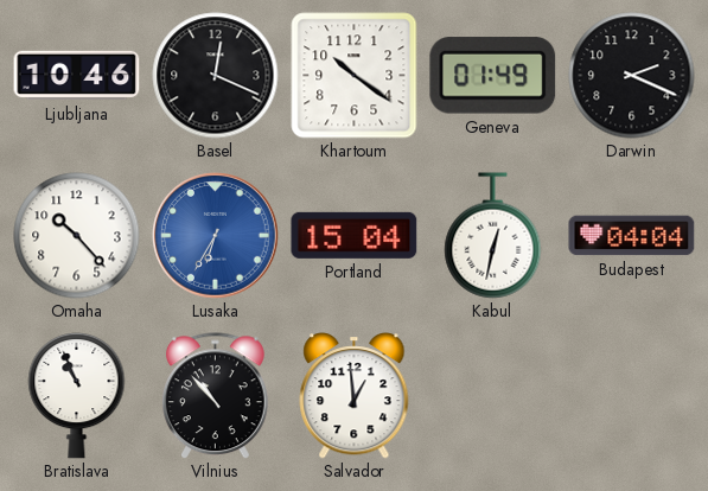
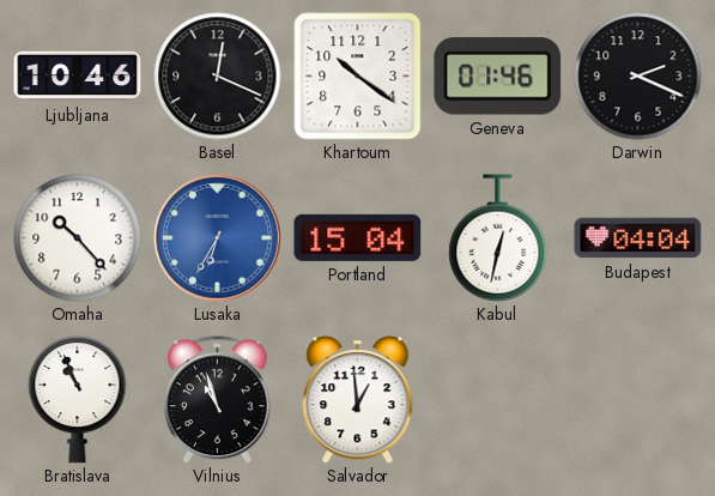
Geneva: 01:49 -> 01:46 (498, 77)
Vilnius: 10:53 -> 10:57 (218, 400)
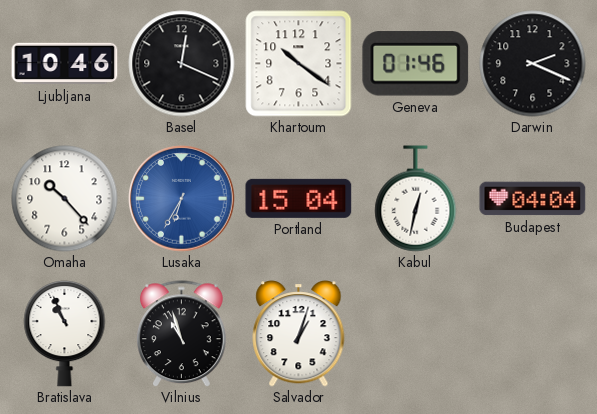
Salvador: 12:59 -> 1:03 (299, 334)
